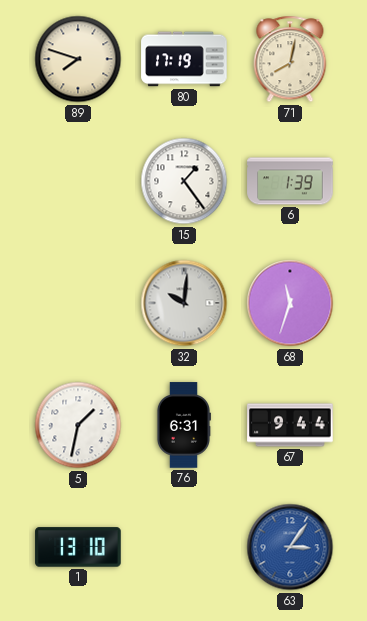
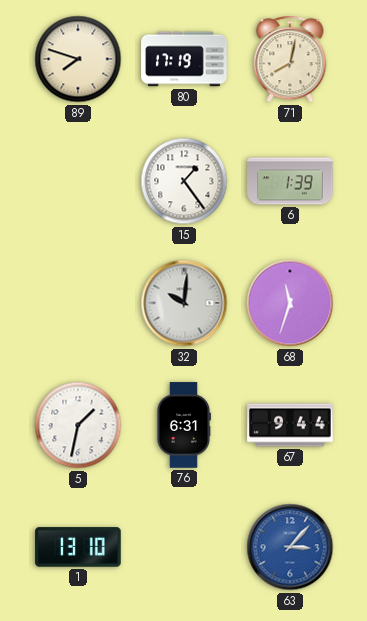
63: 3:06 -> 3:07 (290, 547)
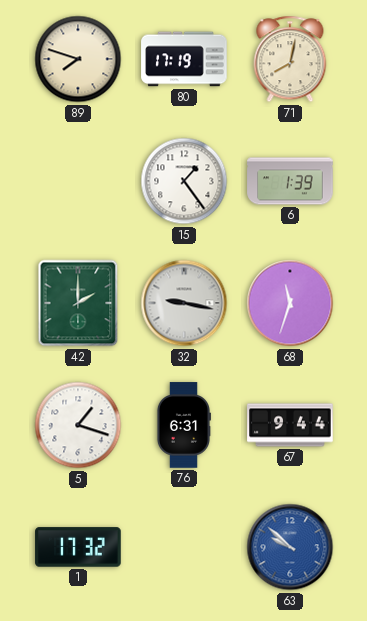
42: none -> 2:00 (78, 303)
32: 10:01 -> 9:17 (184, 303)
5: 1:32 -> 1:18 (78, 425)
1: 13:10 -> 17:32 (78, 547)
63: 3:07 -> 9:52 (290, 547)
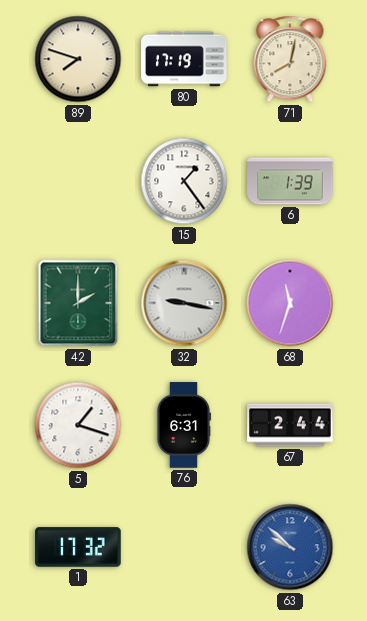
67: 9:44 -> 2:44 (290, 425)
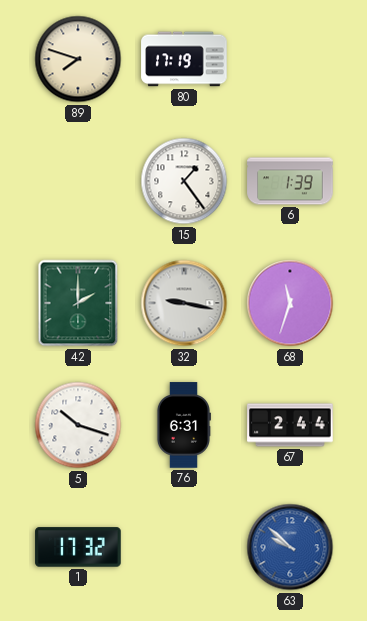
71: 8:02 -> none (290, 59)
5: 1:18 -> 10:18 (78, 425)
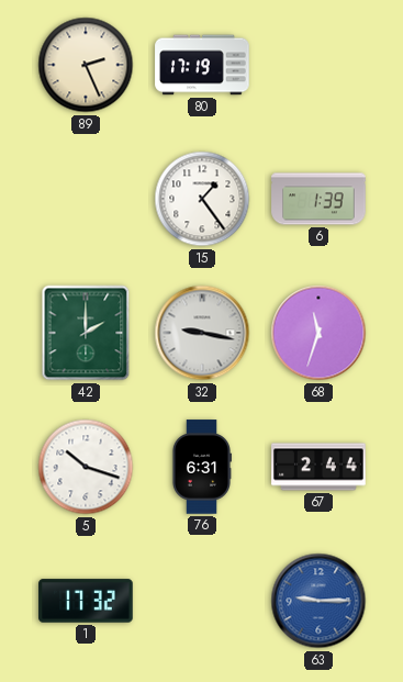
89: 7:48 -> 2:26 (86, 65)
63: 9:52 -> 9:15 (318, 601)
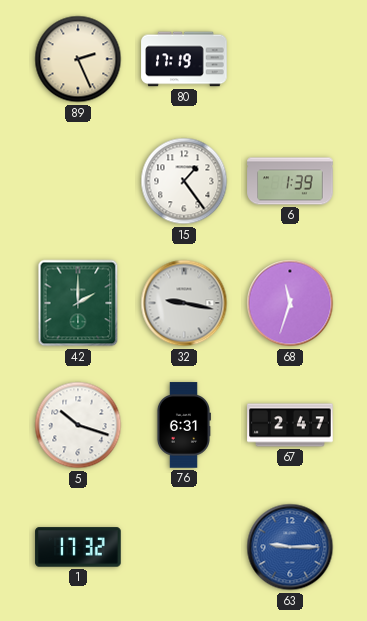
67: 2:44 -> 2:47 (290, 425)
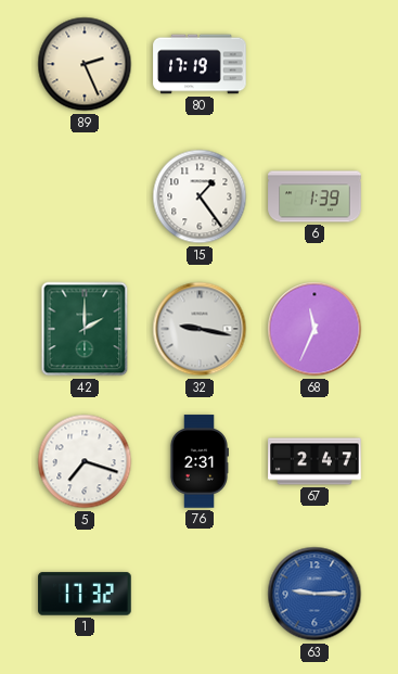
68: 11:33 -> 11:34 (314, 329)
5: 10:18 -> 7:18 (85, 461)
76: 6:31 -> 2:31 (198, 461)
